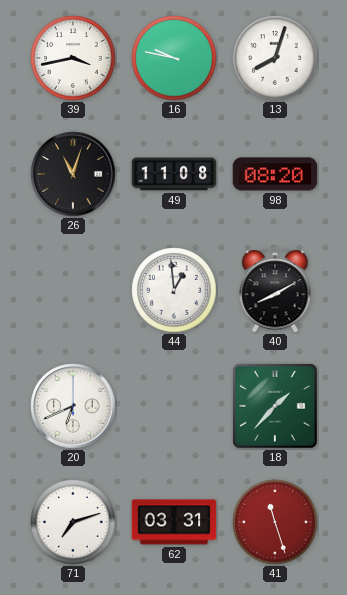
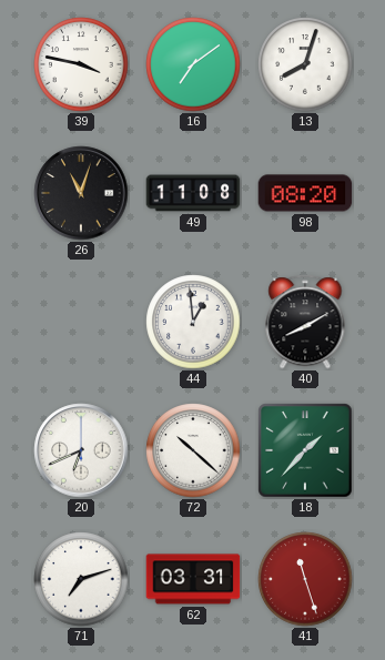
39: 3:43 -> 3:47 (81, 64)
16: 9:47 -> 7:09 (193, 64)
72: none -> 10:22 (193, 450)
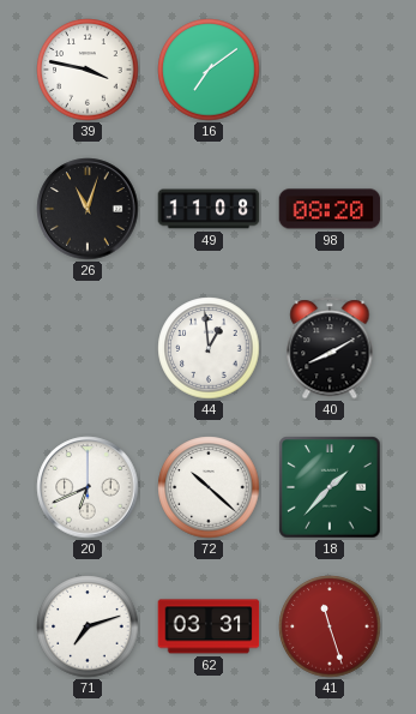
13: 8:03 -> none (305, 64)
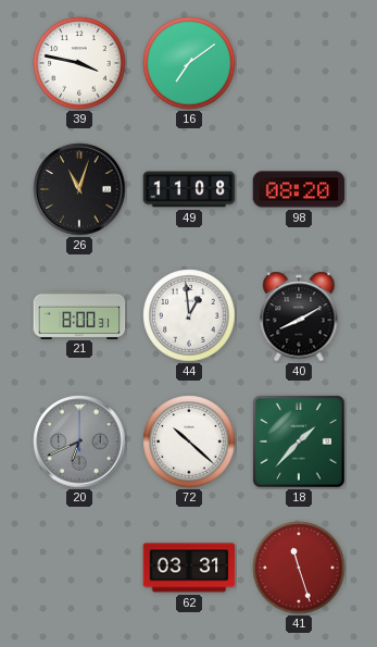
21: none -> 8:00 (79, 314)
20 dial: white -> grey (79, 441)
71: 7:12 -> none (88, 626)
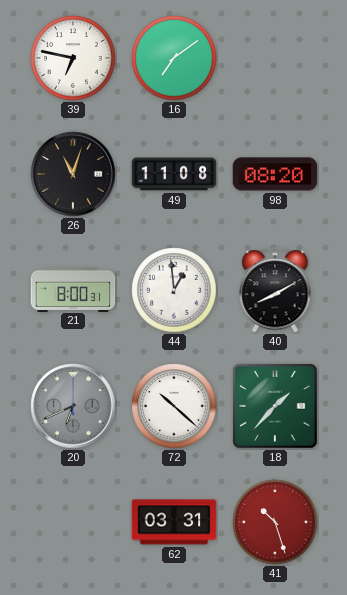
39: 3:47 -> 6:47 (73, 58)
41: 11:27 -> 10:27 (275, 522)
